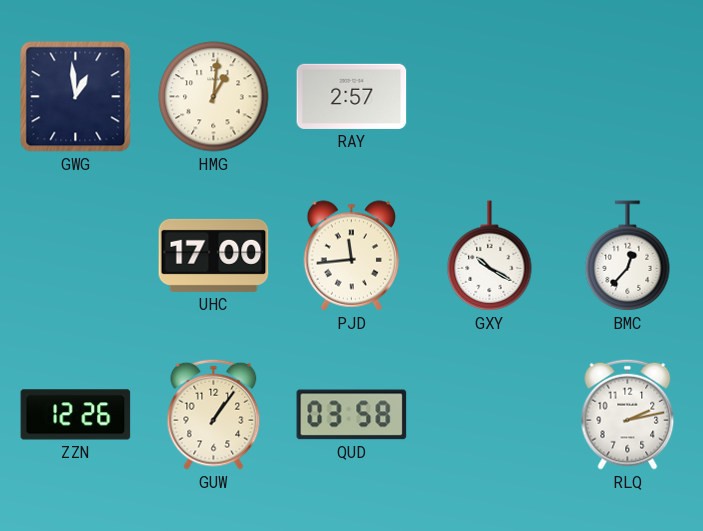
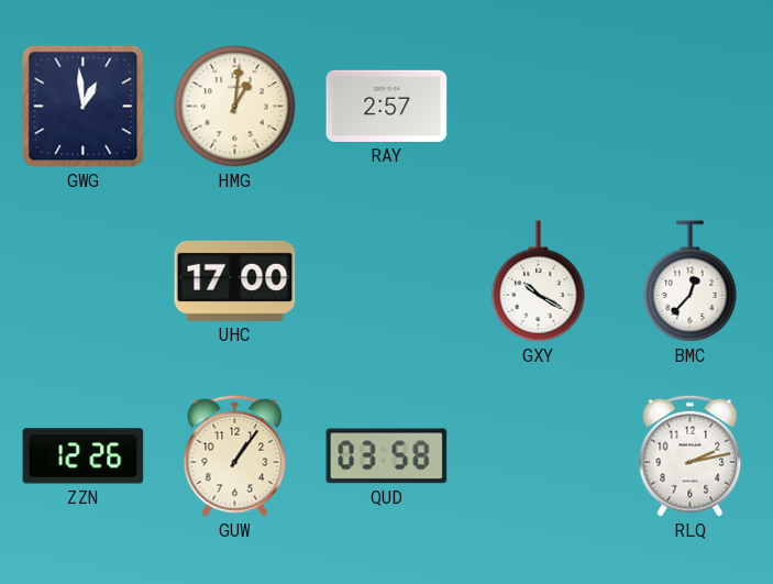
PJD: 11:44 -> none (352, 256)
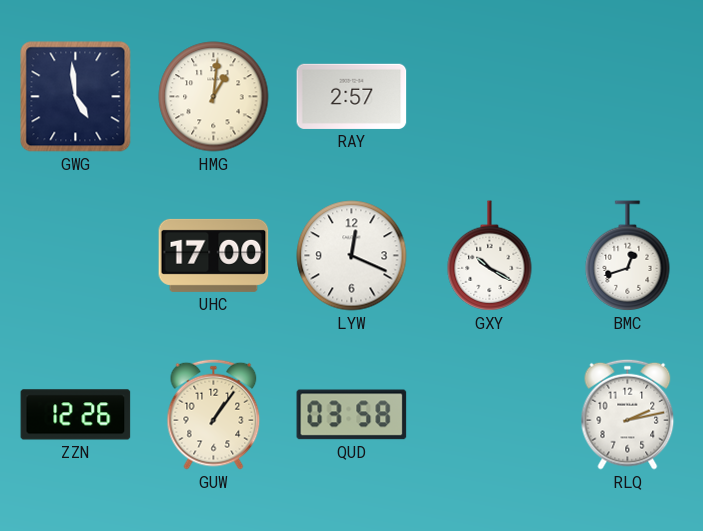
GWG: 12:59 -> 4:59 (76, 97)
LYW: none -> 12:19 (352, 256)
BMC: 12:37 -> 12:42 (628, 256)
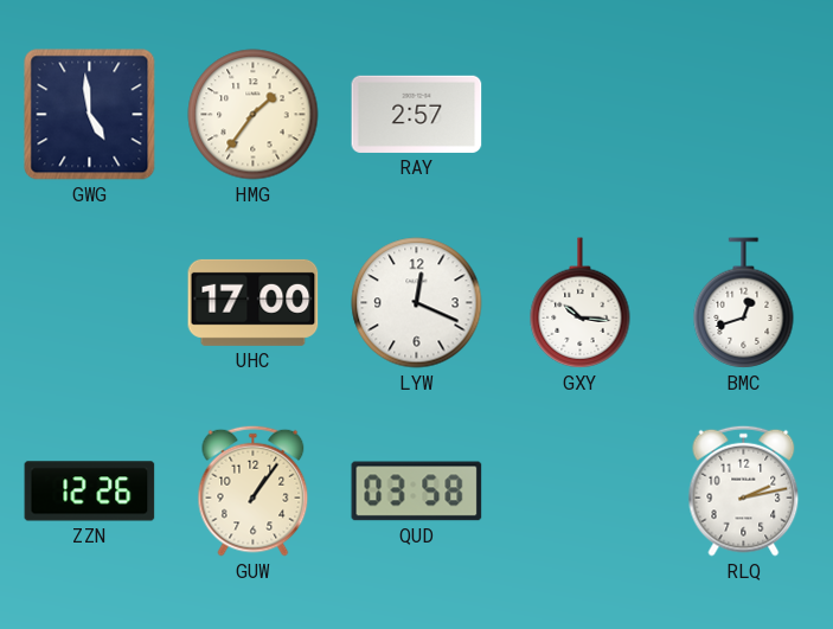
HMG: 1:01 -> 1:36 (254, 115)
GXY: 10:20 -> 10:16 (581, 303)
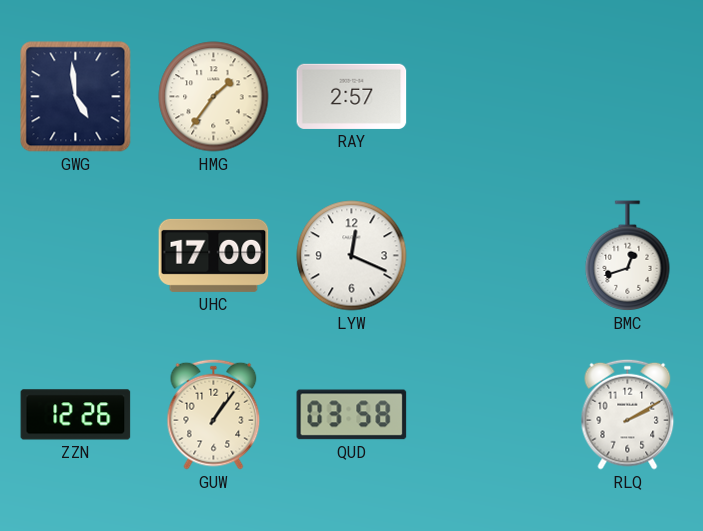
GXY: 10:16 -> none (581, 303)
RLQ: 2:13 -> 2:10 (628, 414)
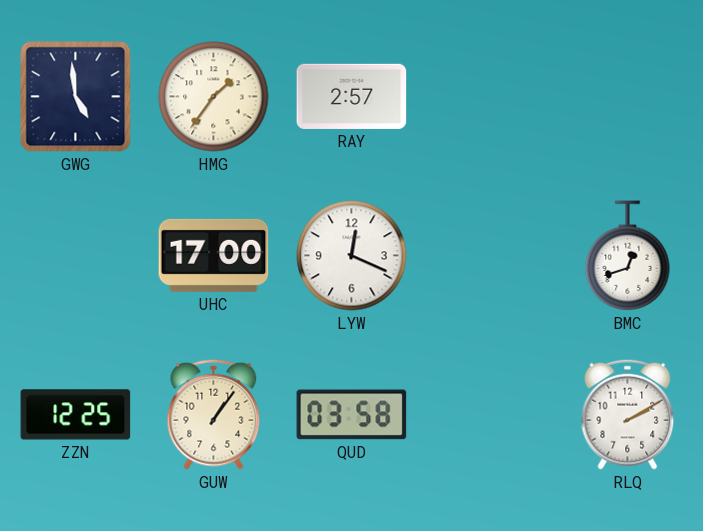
ZZN: 12:26 -> 12:25 (76, 415)
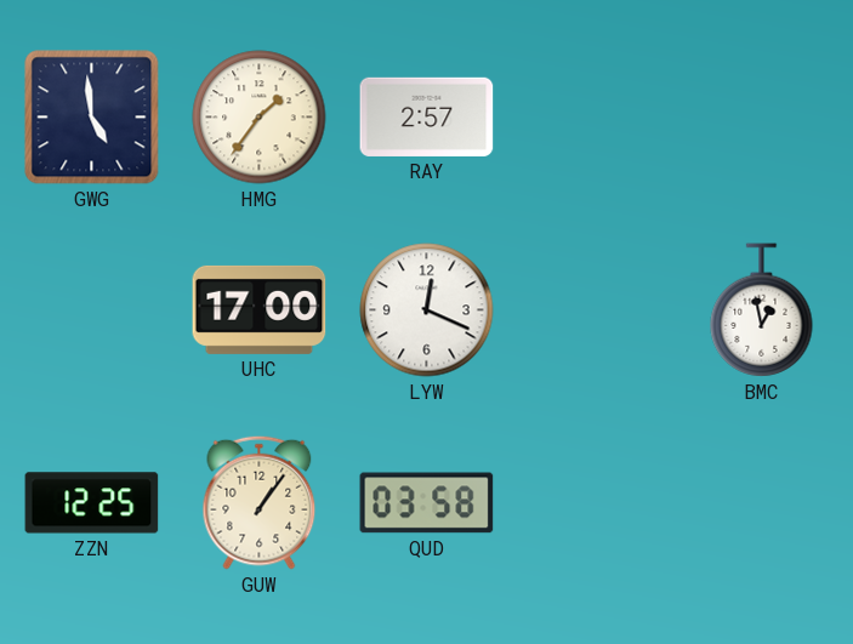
BMC: 12:42 -> 12:58 (762, 310)
RLQ: 2:10 -> none (628, 414)
